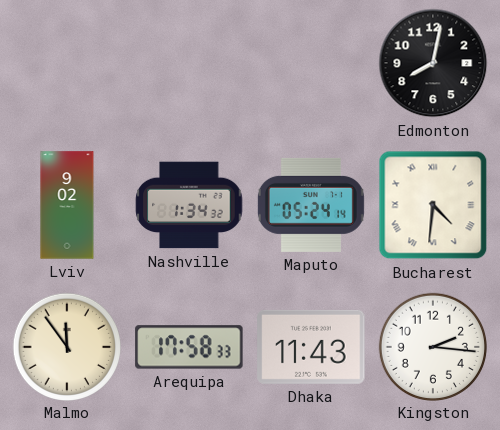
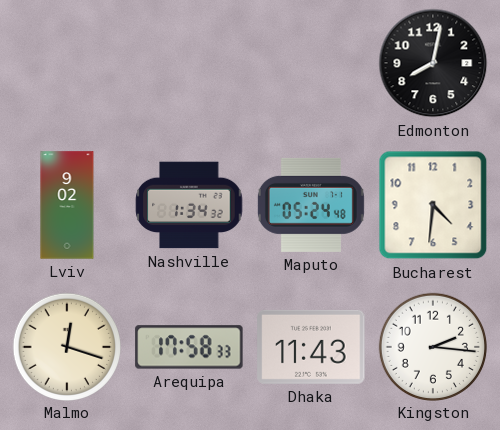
Maputo: 05:24:14 -> 05:24:48 (311, 205)
Bucharest numerals: Roman -> Arabic (433, 205)
Malmo: 11:54 -> 12:18 (66, 346)
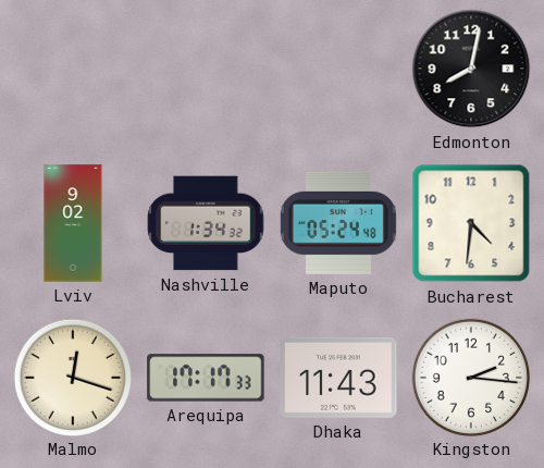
Arequipa: 17:58 -> 17:17 (206, 378)
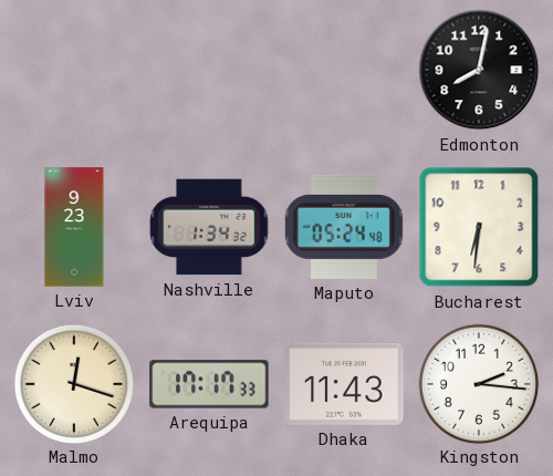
Lviv: 9:02 -> 9:23 (74, 227)
Bucharest: 4:31 -> 6:31 (479, 227)
